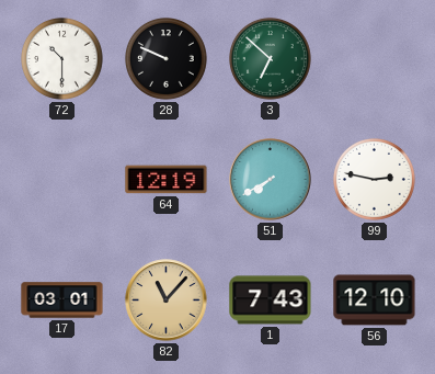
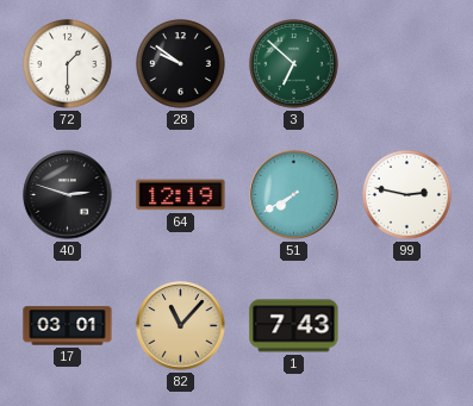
72: 10:30 -> 1:30 (68, 64)
28: 9:49 -> 9:51 (181, 64)
40: none -> 2:48 (68, 195)
56: 12:10 -> none (375, 301)
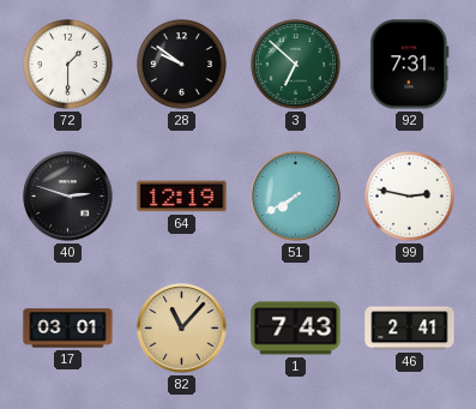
92: none -> 7:31 (410, 65)
46: none -> 2:41 (410, 329)
